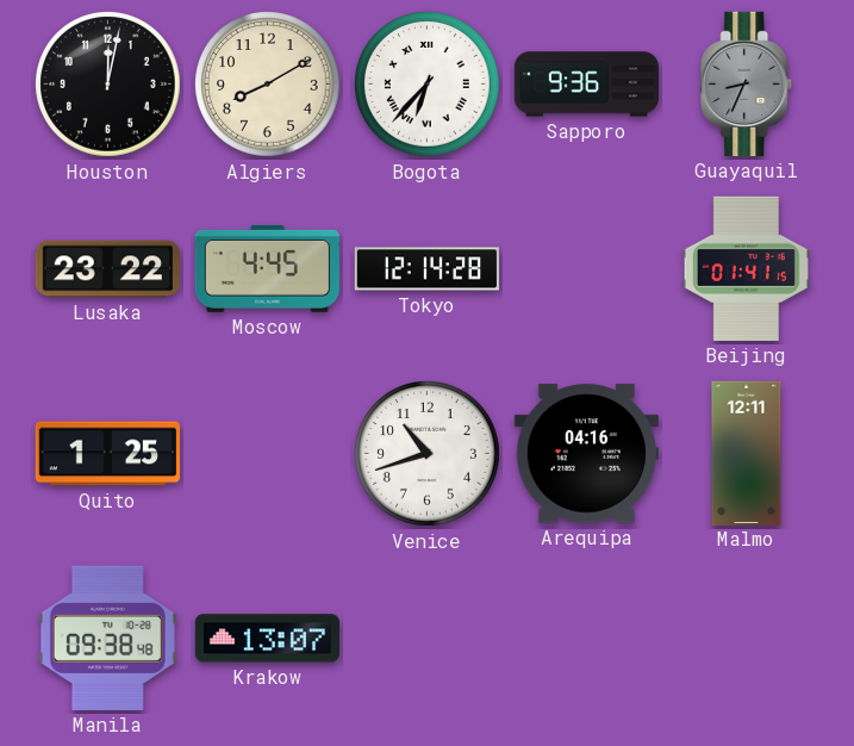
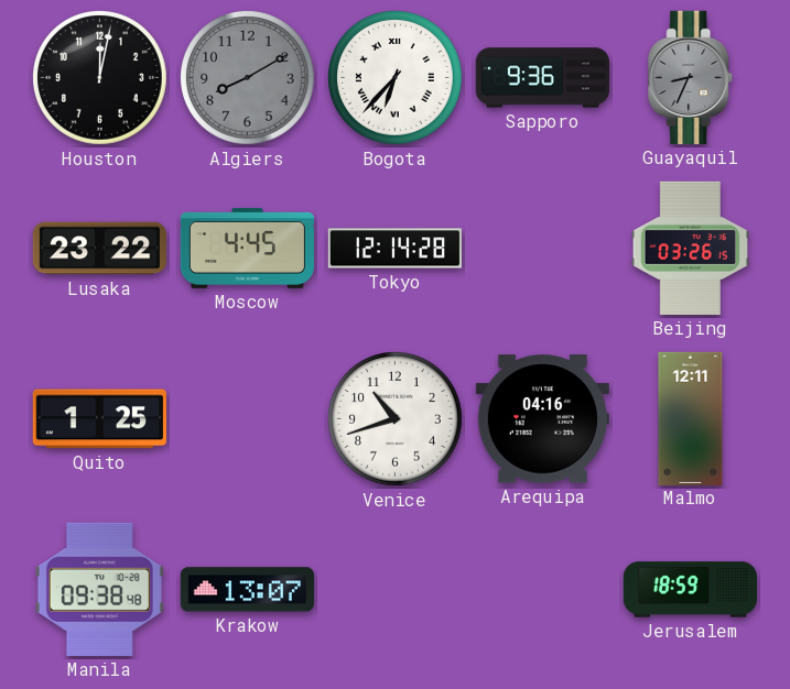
Algiers dial: cream -> grey (248, 78)
Beijing: 01:41 -> 03:26 (690, 248)
Jerusalem: none -> 18:59 (690, 590)
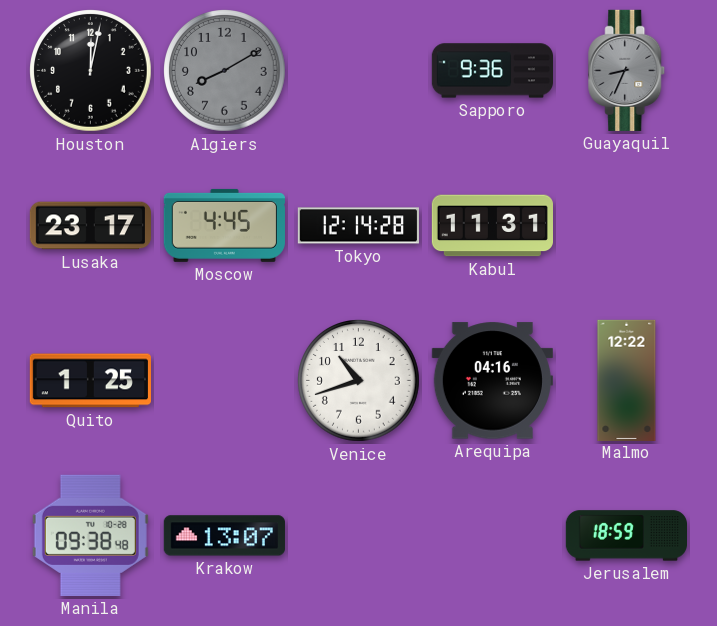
Bogota: 6:37 -> none (396, 78)
Lusaka: 23:22 -> 23:17 (90, 226)
Kabul: none -> 11:31 (492, 226)
Beijing: 03:26 -> none (690, 248)
Malmo: 12:11 -> 12:22 (627, 380)
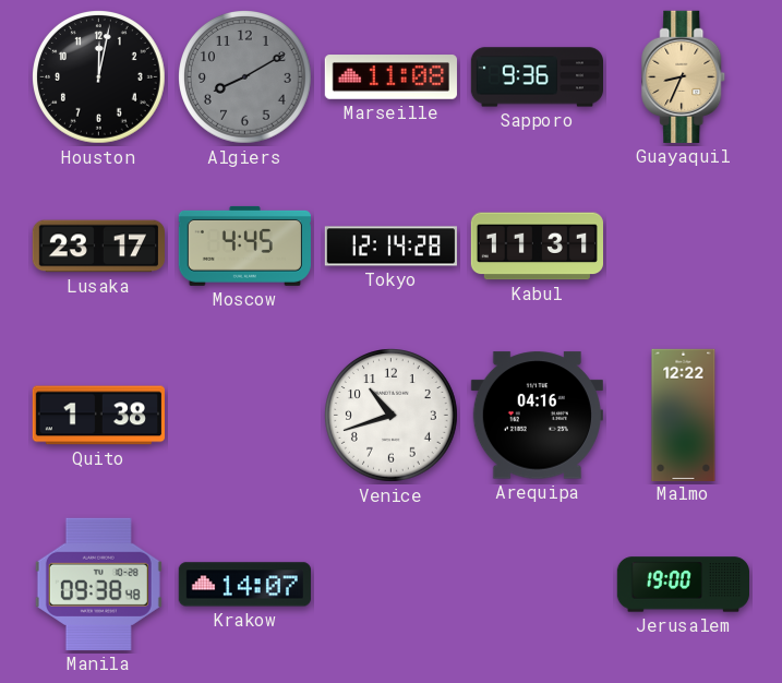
Marseille: none -> 11:08 (390, 77)
Guayaquil dial: grey -> champagne (684, 76)
Quito: 1:25 -> 1:38 (98, 416)
Krakow: 13:07 -> 14:07 (244, 585)
Jerusalem: 18:59 -> 19:00 (683, 585)
